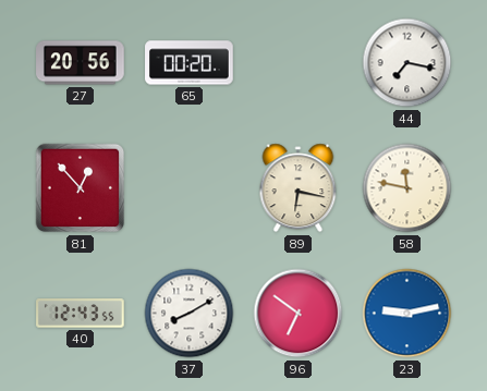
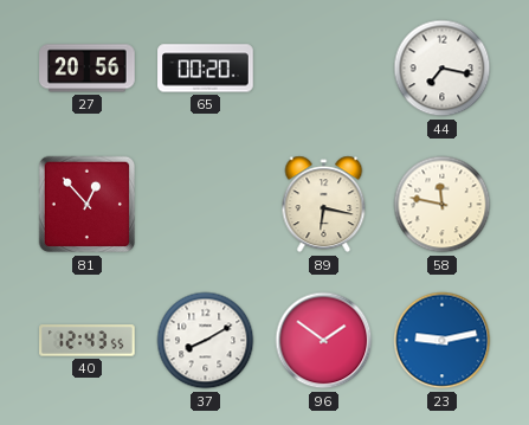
96: 6:51 -> 1:51 (324, 341)
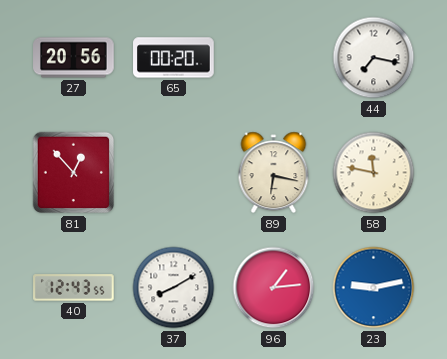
96: 1:51 -> 1:14 (274, 288)
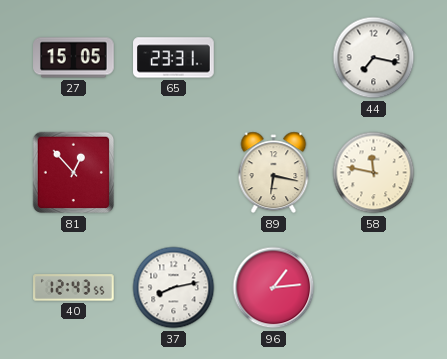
27: 20:56 -> 15:05 (74, 58)
65: 00:20 -> 23:31 (174, 58)
37: 8:10 -> 8:13 (174, 288)
23: 9:13 -> none (374, 288)
